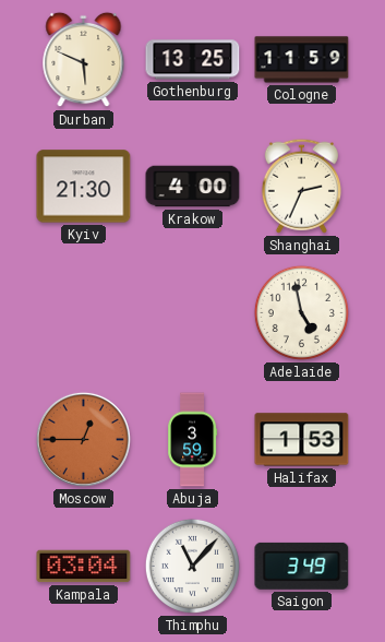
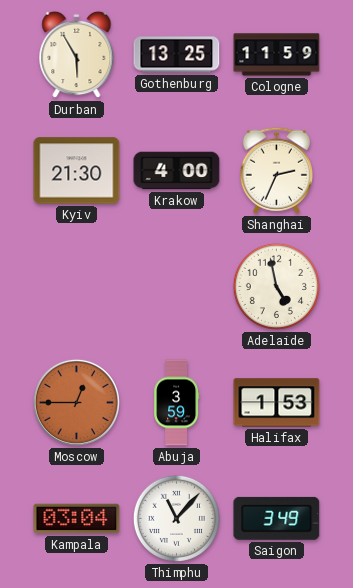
Durban: 5:49 -> 5:55 (77, 55)
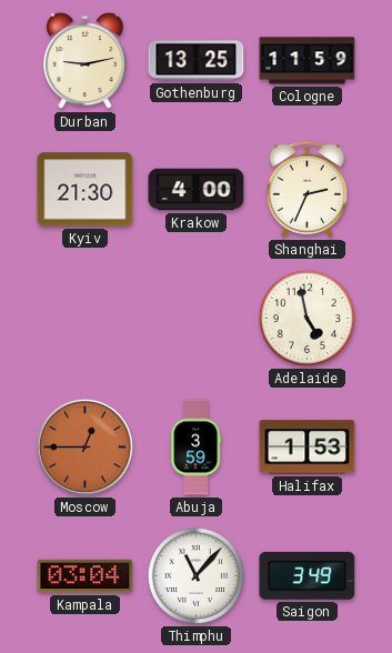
Durban: 5:55 -> 9:13 (86, 61)
